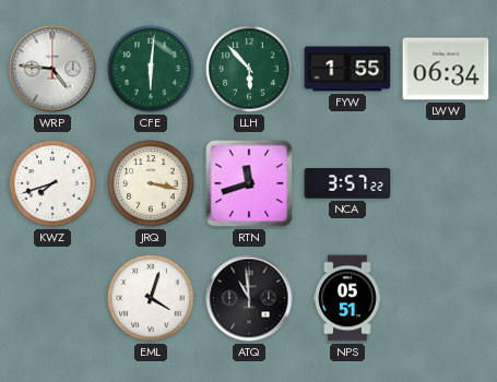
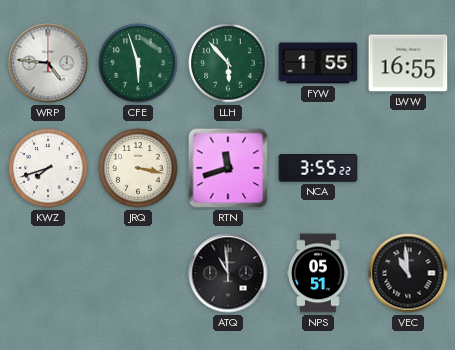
CFE: 6:01 -> 5:57 (138, 63)
LWW: 06:34 -> 16:55 (408, 63)
NCA: 3:57 -> 3:55 (318, 168)
EML: 4:03 -> none (151, 298)
VEC: none -> 10:59 (408, 273)
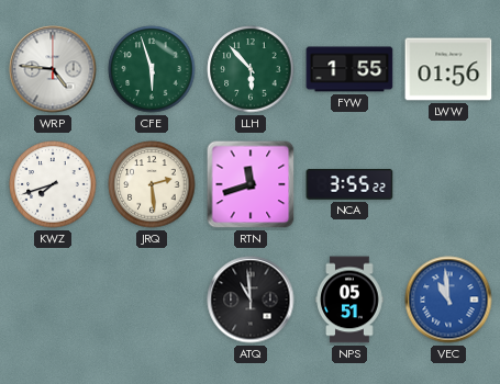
LWW: 16:55 -> 01:56 (448, 69)
JRQ: 3:17 -> 2:29 (152, 184)
VEC dial: black -> blue (448, 300)
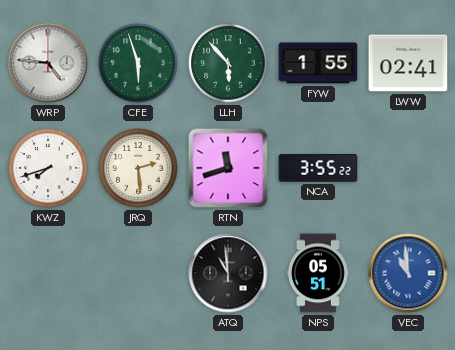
LWW: 01:56 -> 02:41 (408, 63)
